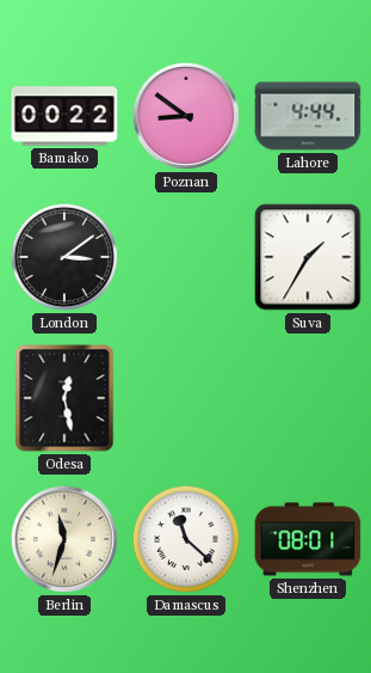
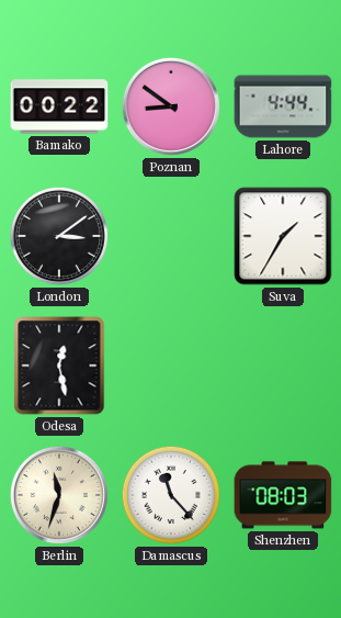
Damascus: 11:22 -> 11:23 (171, 495)
Shenzhen: 08:01 -> 08:03 (283, 495)
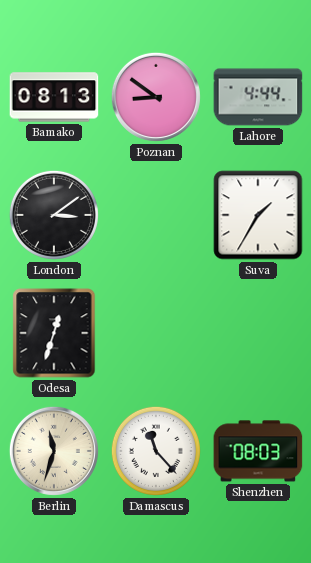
Bamako: 00:22 -> 08:13 (54, 97)
Odesa: 12:28 -> 12:33 (54, 333)
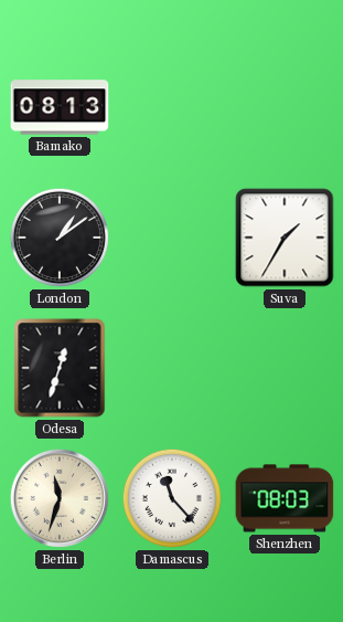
Poznan: 8:51 -> none (156, 97)
Lahore: 4:44 -> none (258, 97)
London: 3:09 -> 1:09 (60, 238)
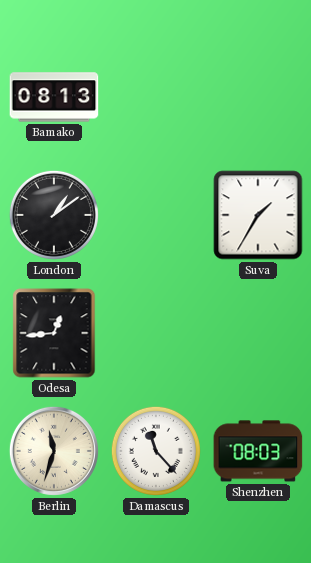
Odesa: 12:33 -> 12:44 (54, 333)
